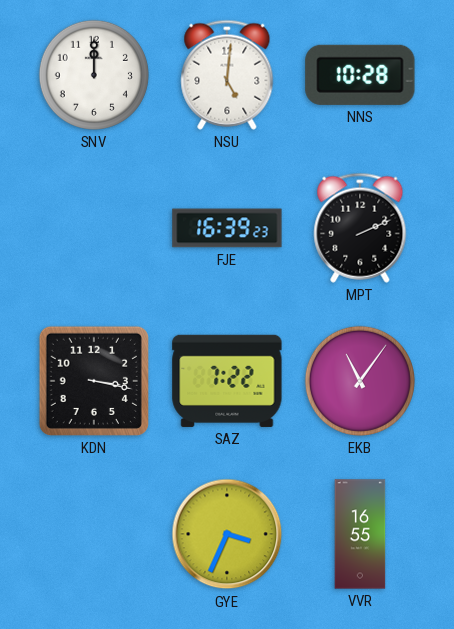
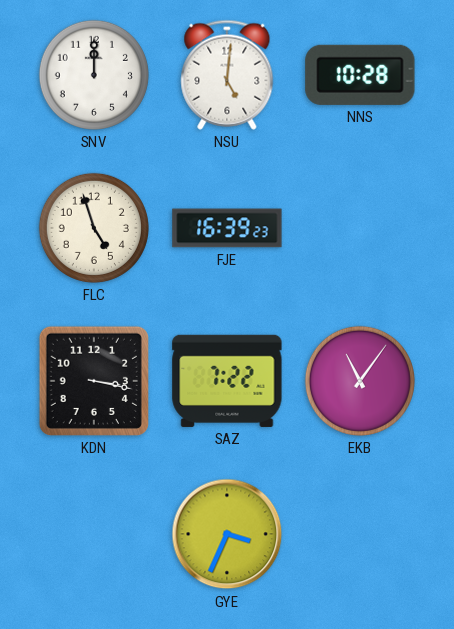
FLC: none -> 4:57 (94, 228)
MPT: 2:11 -> none (360, 228)
VVR: 16:55 -> none (360, 534)
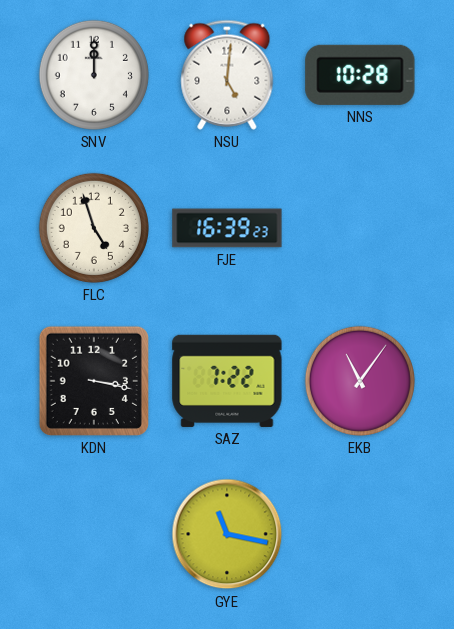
GYE: 3:34 -> 11:17 (227, 534)
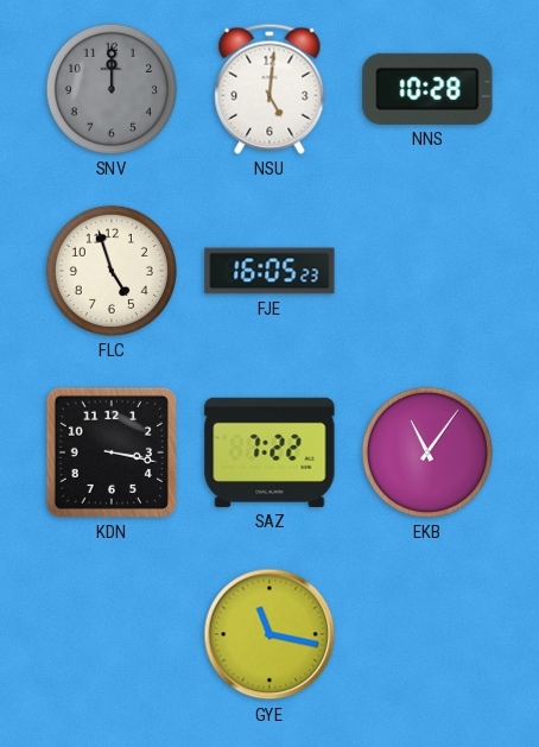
SNV dial: white -> grey (112, 89)
FJE: 16:39 -> 16:05 (269, 271)
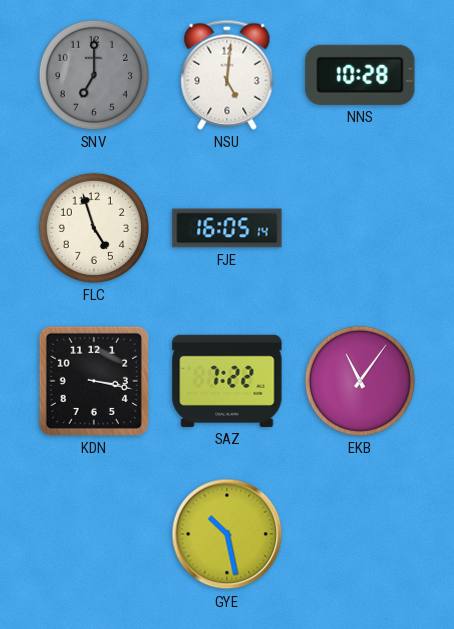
SNV: 12:00 -> 7:00 (94, 75)
FJE: 16:05:23 -> 16:05:14 (227, 228)
GYE: 11:17 -> 10:28 (227, 534)
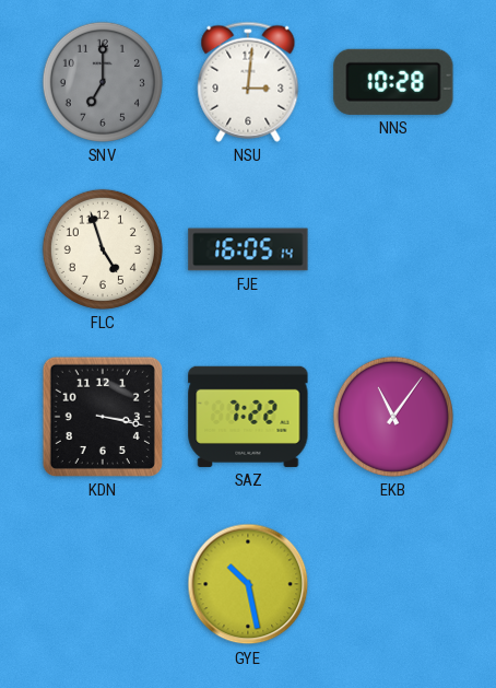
NSU: 5:01 -> 3:01 (248, 82)
